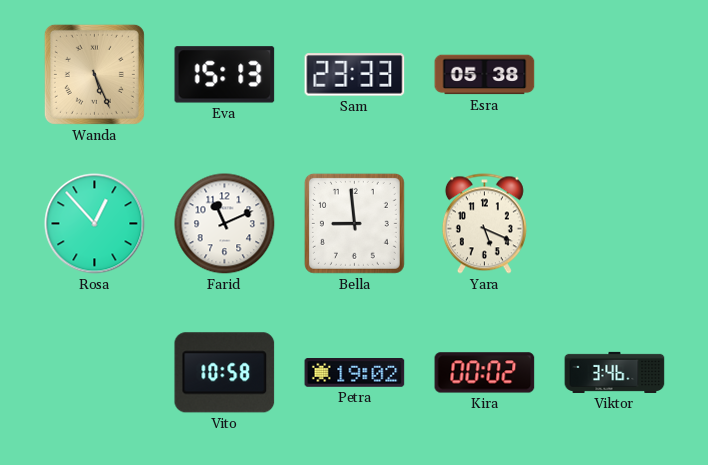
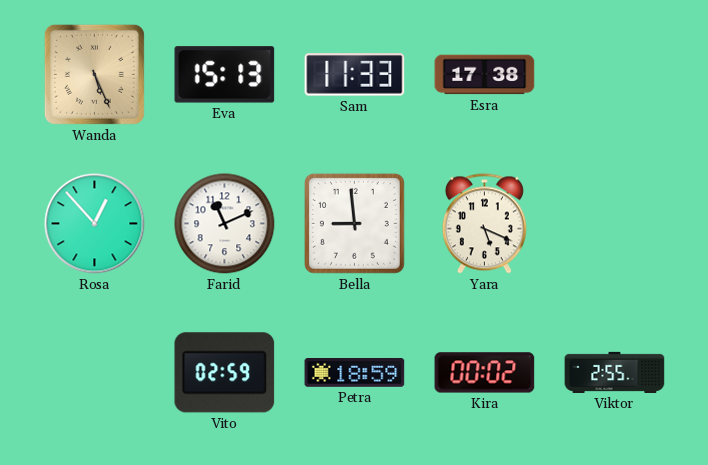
Sam: 23:33 -> 11:33 (355, 75)
Esra: 05:38 -> 17:38 (485, 75)
Vito: 10:58 -> 02:59 (225, 373)
Petra: 19:02 -> 18:59 (355, 373)
Viktor: 3:46 -> 2:55 (615, 372)
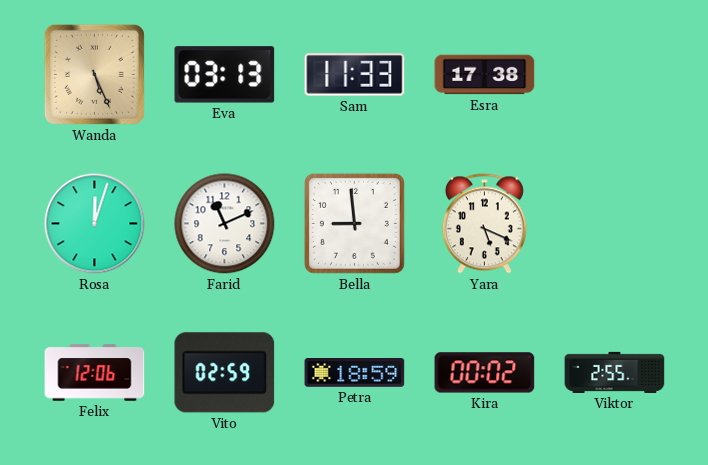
Eva: 15:13 -> 03:13 (225, 75)
Rosa: 12:53 -> 12:03 (95, 224)
Felix: none -> 12:06 (95, 373)
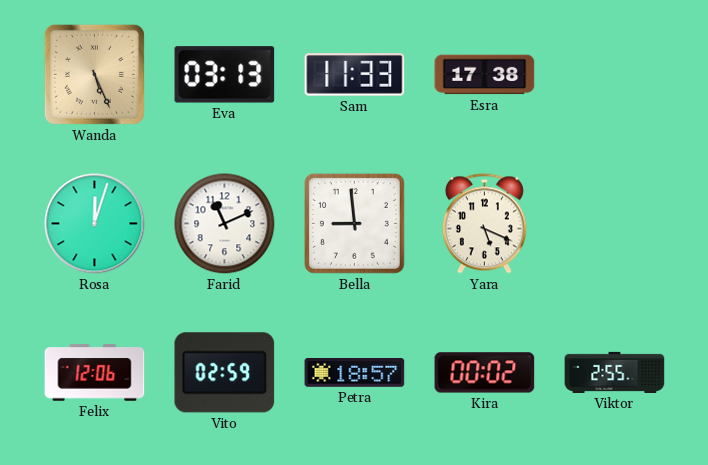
Petra: 18:59 -> 18:57 (355, 373)
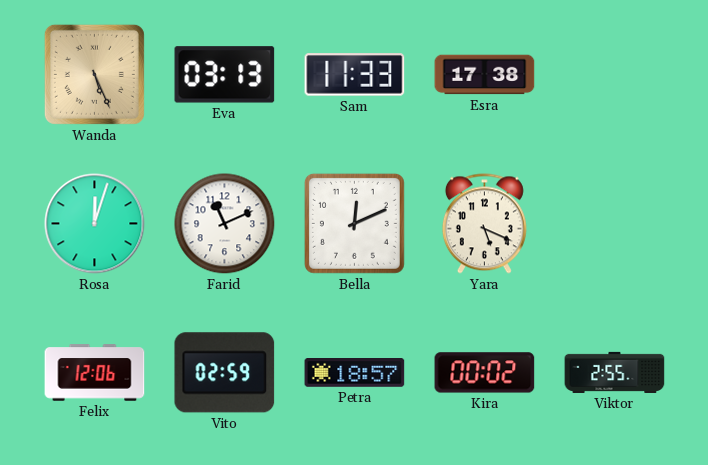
Bella: 8:59 -> 12:11 (354, 223)
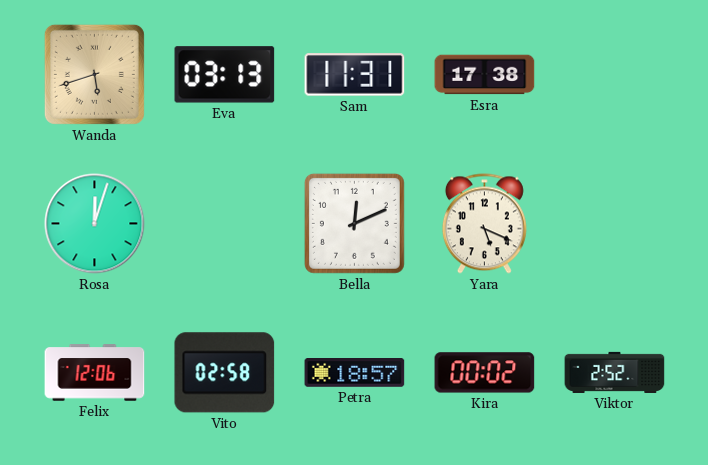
Wanda: 5:26 -> 5:42 (94, 74)
Sam: 11:33 -> 11:31 (355, 75)
Farid: 11:11 -> none (225, 224)
Vito: 02:59 -> 02:58 (225, 373)
Viktor: 2:55 -> 2:52 (615, 372)
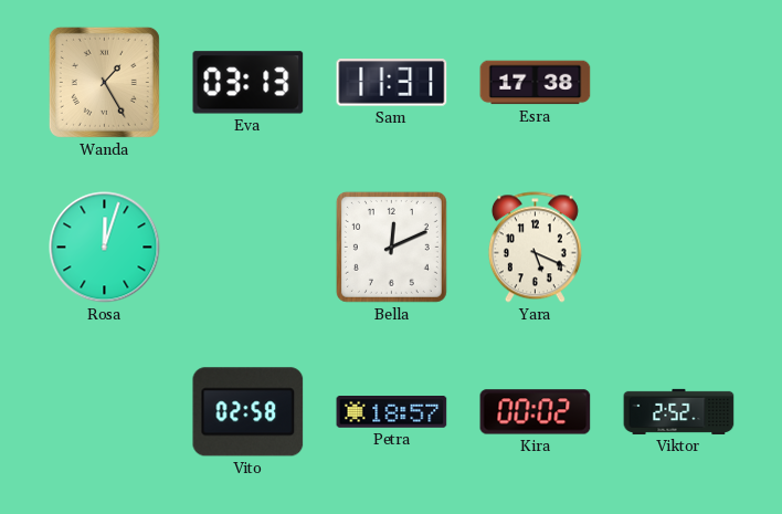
Wanda: 5:42 -> 1:25 (104, 82)
Felix: 12:06 -> none (95, 373)
